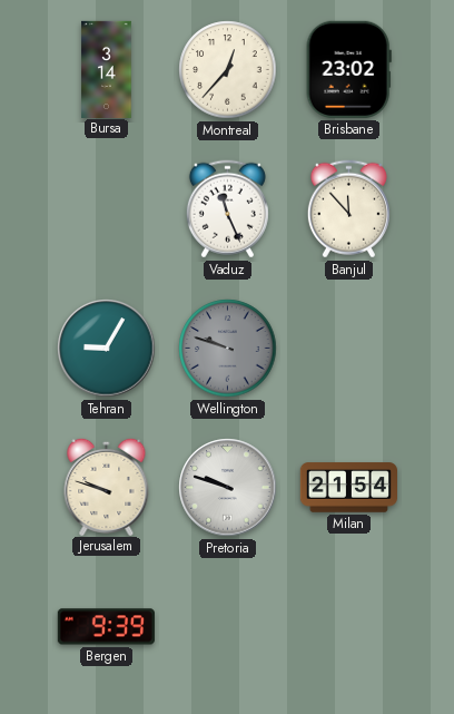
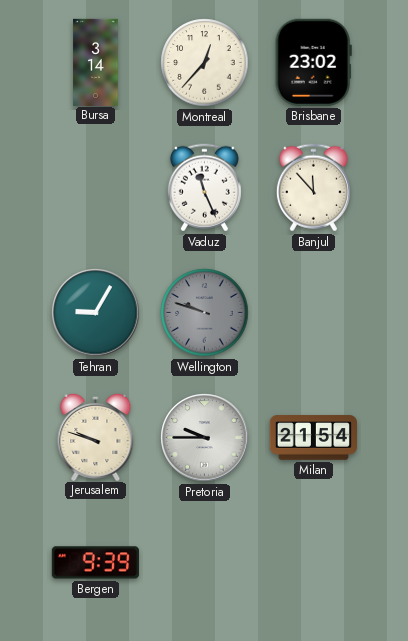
Pretoria: 9:48 -> 9:45 (205, 438)
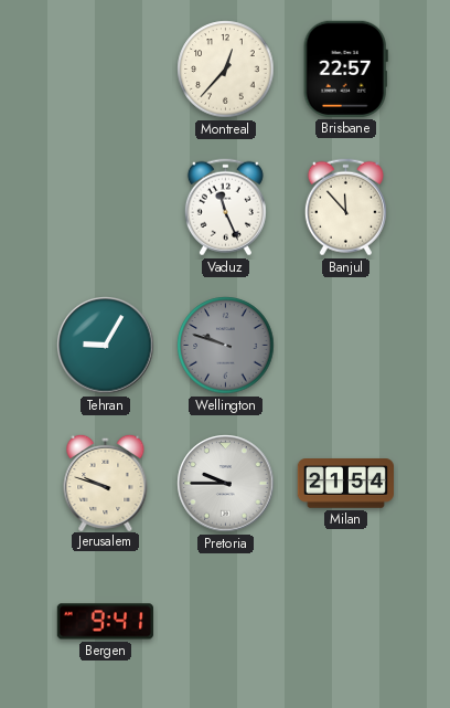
Bursa: 3:14 -> none (96, 62)
Brisbane: 23:02 -> 22:57 (345, 68)
Bergen: 9:39 -> 9:41 (105, 622)
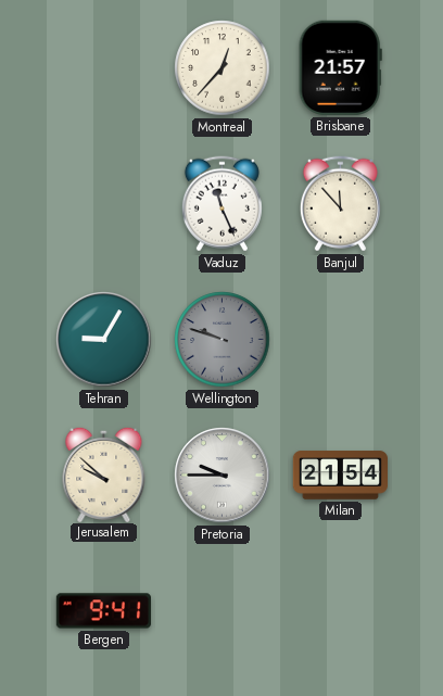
Brisbane: 22:57 -> 21:57 (340, 67)
Jerusalem: 9:48 -> 9:52 (104, 473)
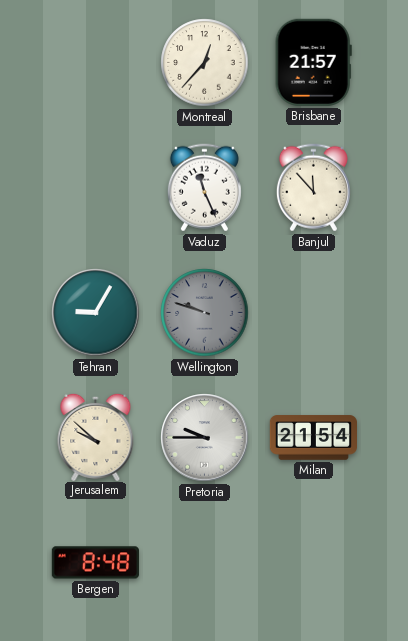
Bergen: 9:41 -> 8:48 (95, 563)
